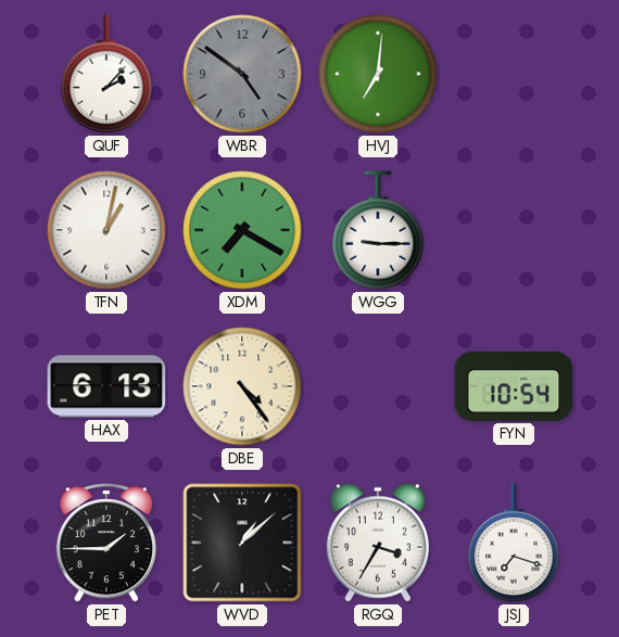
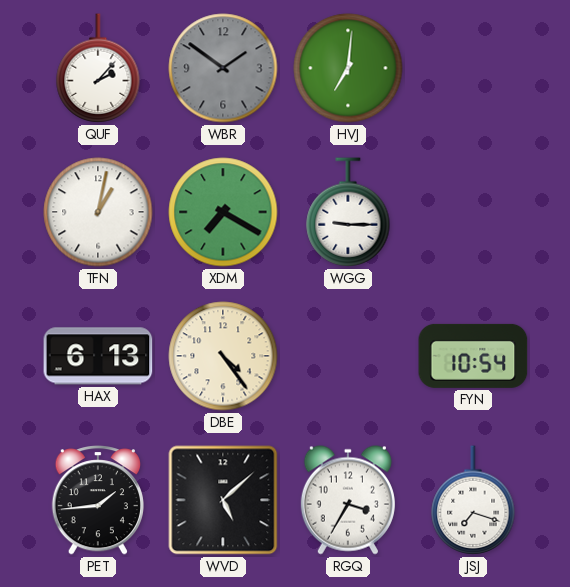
WBR: 4:51 -> 1:51 (223, 68)
PET: 1:45 -> 1:44 (98, 500)
WVD: 1:08 -> 5:08 (223, 500)
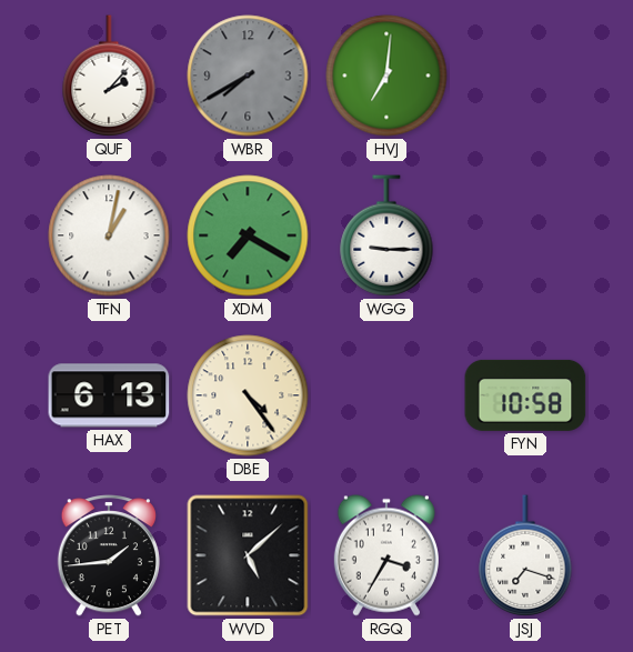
WBR: 1:51 -> 7:40 (248, 76)
FYN: 10:54 -> 10:58 (525, 395)
